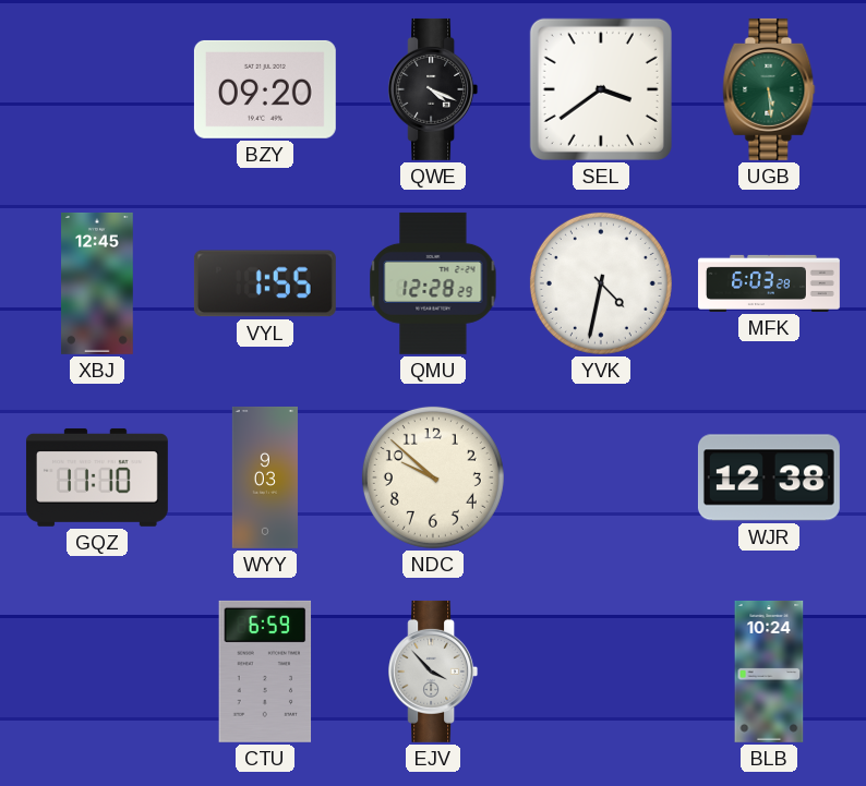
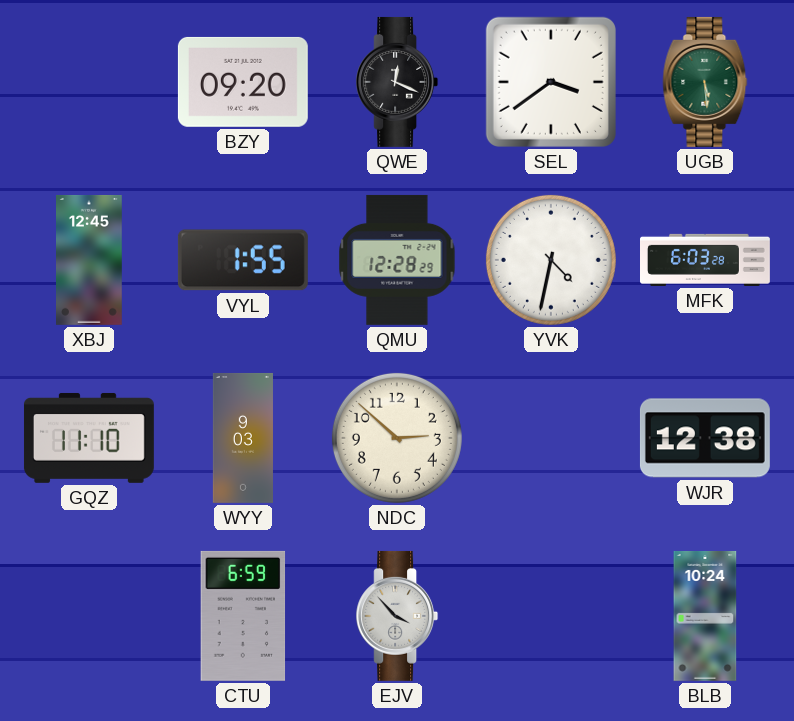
QWE: 4:19 -> 12:19 (397, 82)
NDC: 9:52 -> 2:52 (397, 438)
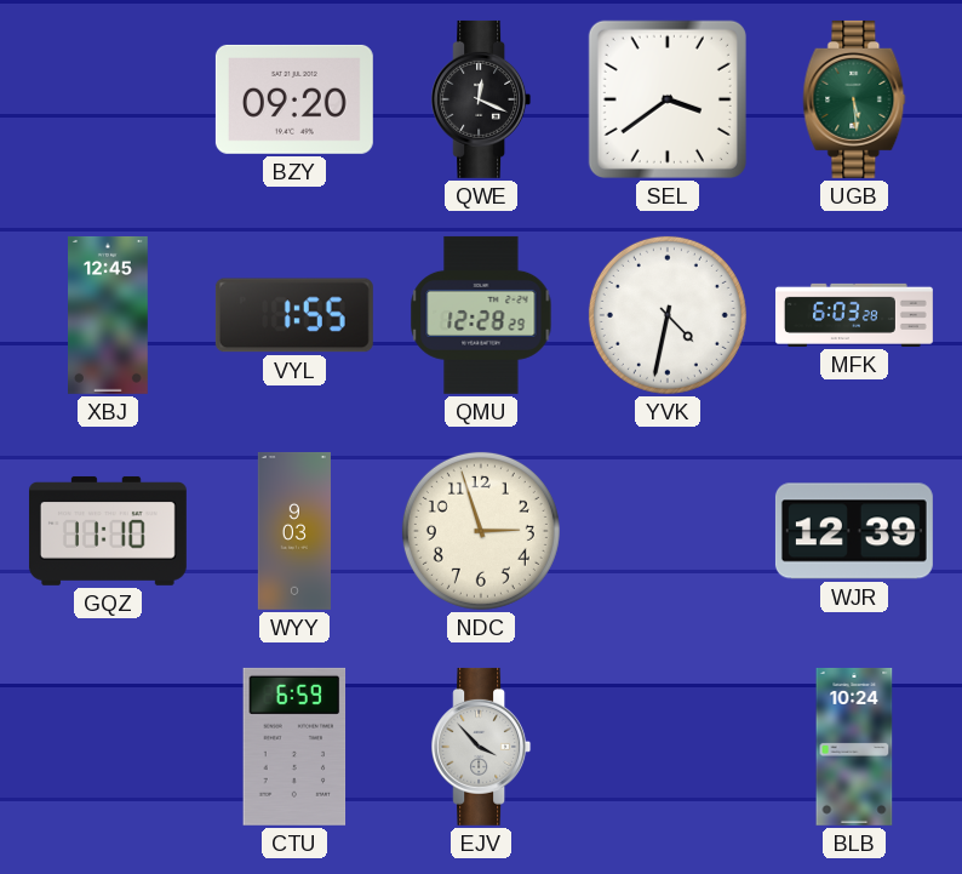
NDC: 2:52 -> 2:57 (481, 531)
WJR: 12:38 -> 12:39 (854, 531)
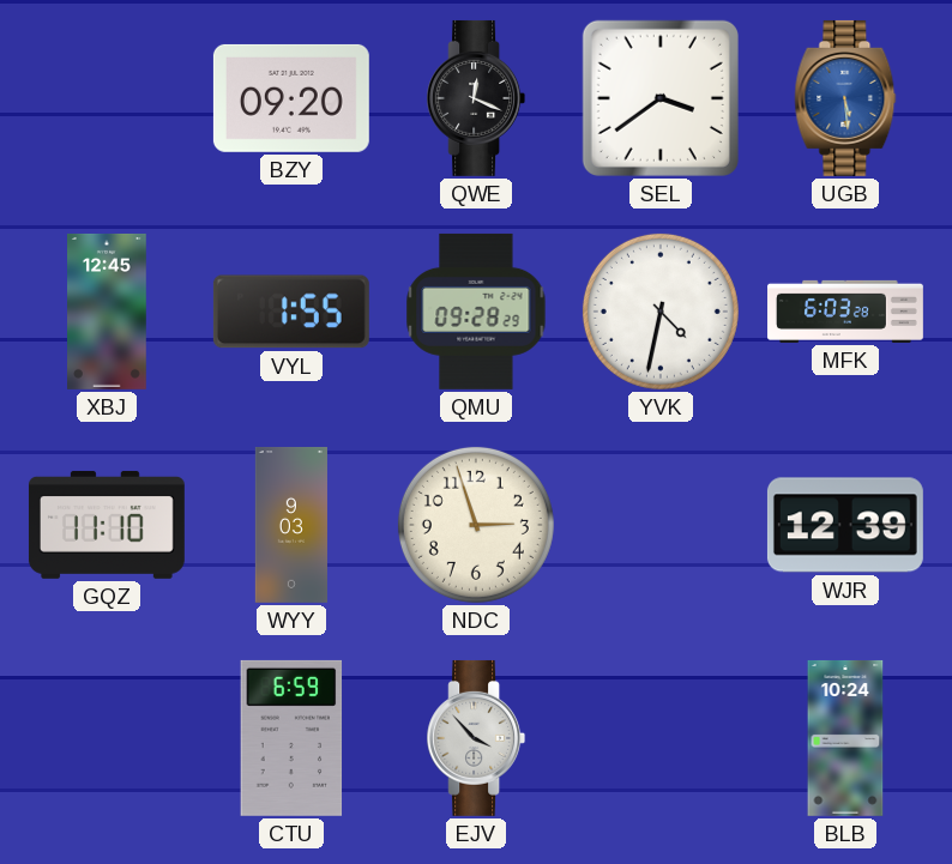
UGB dial: green -> blue (845, 98)
QMU: 12:28 -> 09:28 (476, 312)
